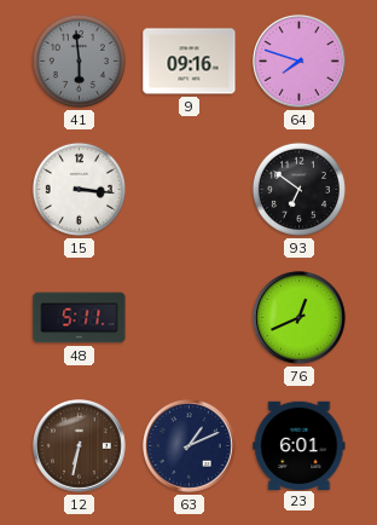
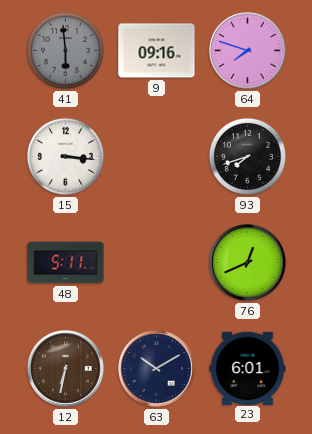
93: 6:51 -> 7:42 (247, 156)
63: 1:11 -> 10:10 (157, 369)
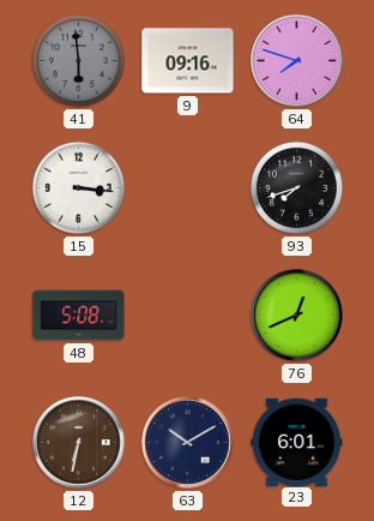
48: 5:11 -> 5:08 (79, 316)
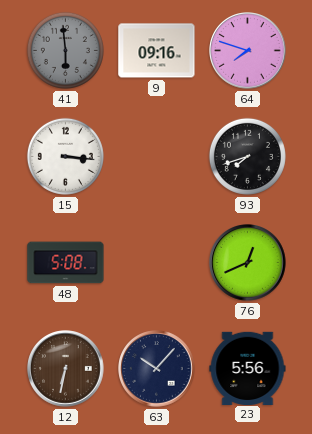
63: 10:10 -> 10:07 (157, 369)
23: 6:01 -> 5:56 (248, 368)
